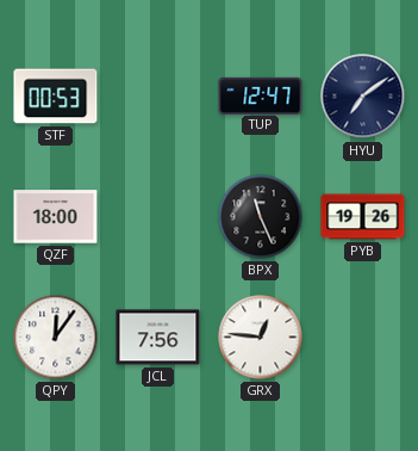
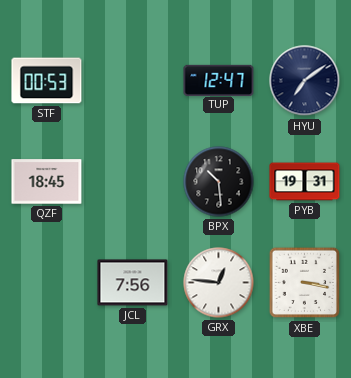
QZF: 18:00 -> 18:45 (47, 182)
BPX: 11:26 -> 10:29 (219, 182)
PYB: 19:26 -> 19:31 (305, 182)
QPY: 12:06 -> none (56, 338)
XBE: none -> 3:17 (305, 283)
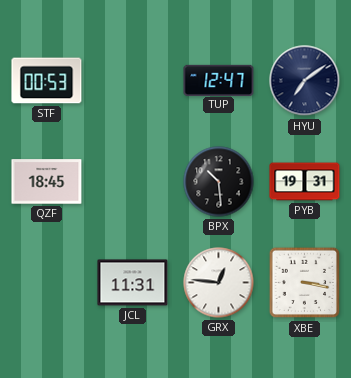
JCL: 7:56 -> 11:31 (133, 283)
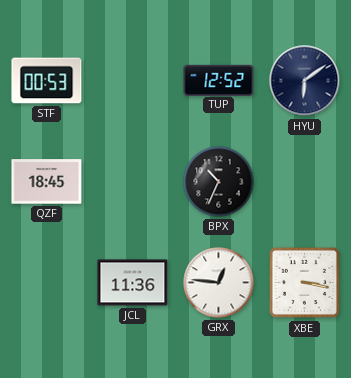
TUP: 12:47 -> 12:52 (219, 80)
HYU: 7:09 -> 6:09 (305, 81)
BPX: 10:29 -> 10:34 (219, 182)
PYB: 19:31 -> none (305, 182)
JCL: 11:31 -> 11:36 (133, 283)
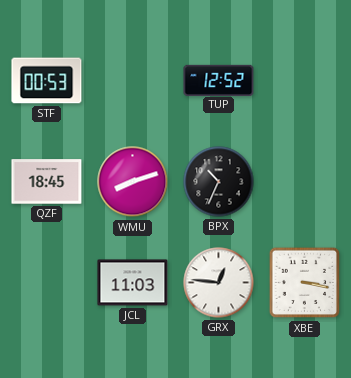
HYU: 6:09 -> none (305, 81)
WMU: none -> 8:12 (133, 182)
JCL: 11:36 -> 11:03 (133, 283)
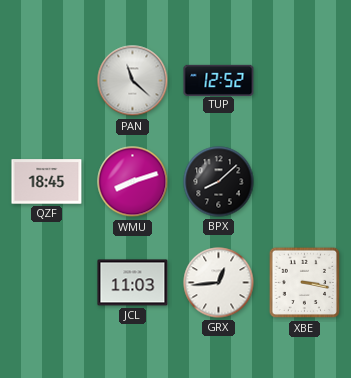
STF: 00:53 -> none (47, 81)
PAN: none -> 11:22 (133, 81)
BPX: 10:34 -> 8:08 (219, 182)
GRX: 12:46 -> 12:44 (219, 283)
